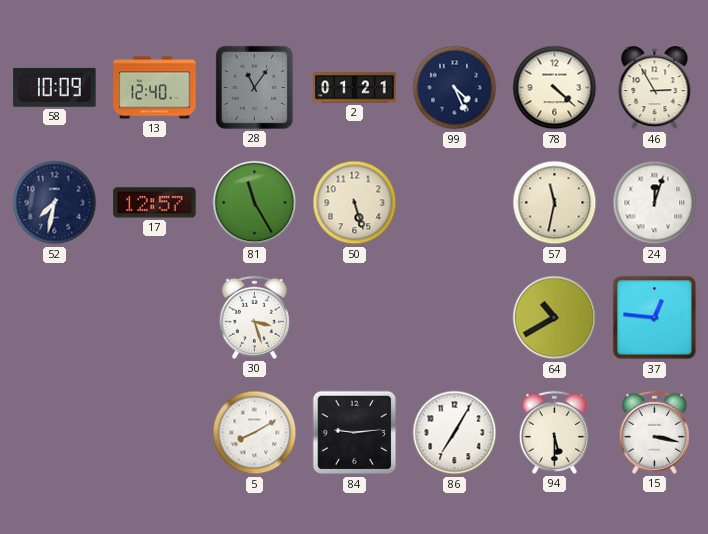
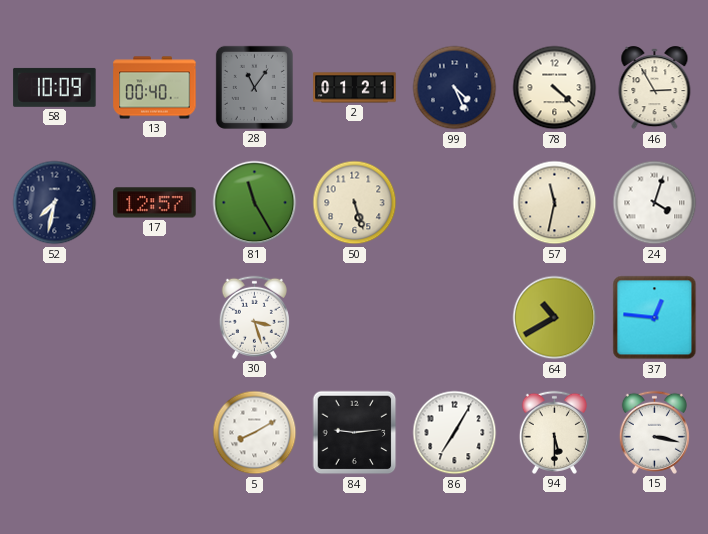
13: 12:40 -> 00:40 (155, 88)
24: 12:03 -> 4:03 (655, 203)
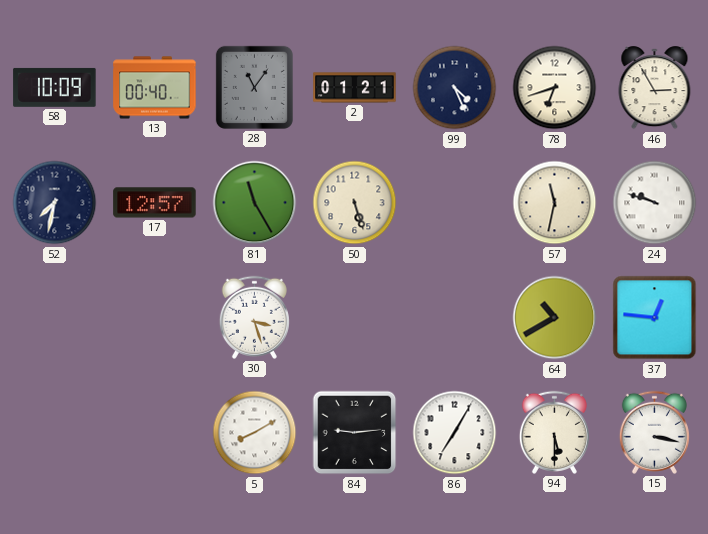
78: 4:22 -> 6:42 (555, 88)
24: 4:03 -> 9:48 (655, 203)
